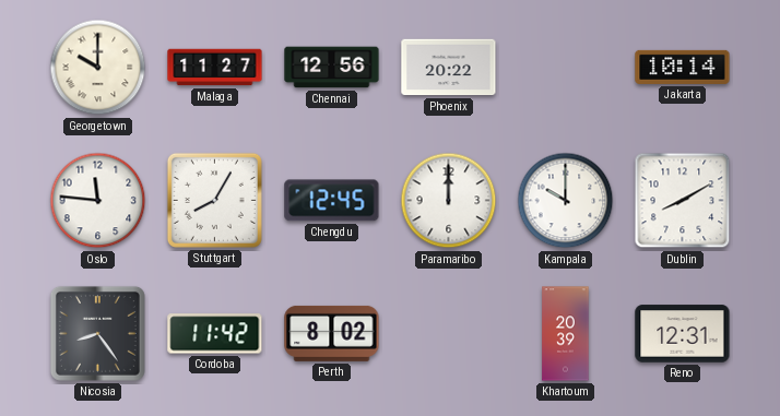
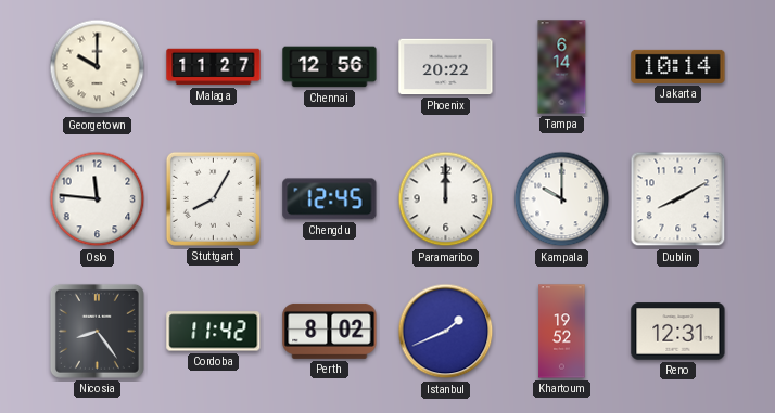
Tampa: none -> 6:14 (562, 67)
Istanbul: none -> 1:41 (446, 332)
Khartoum: 20:39 -> 19:52 (562, 332)
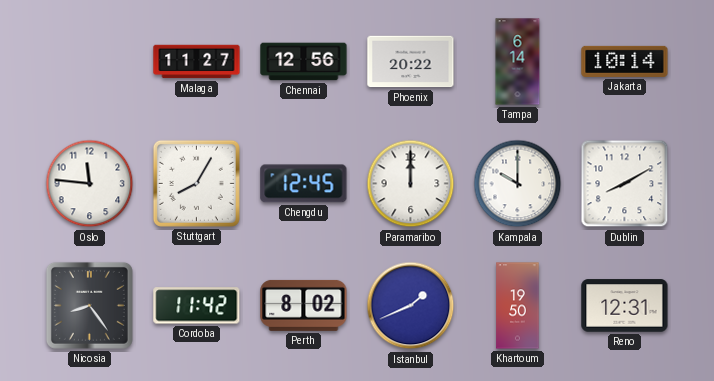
Georgetown: 10:00 -> none (98, 67)
Khartoum: 19:52 -> 19:50 (518, 306)
